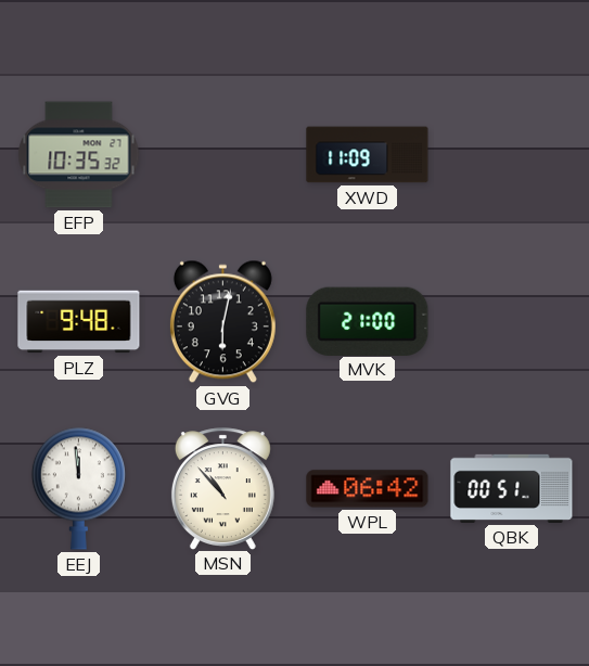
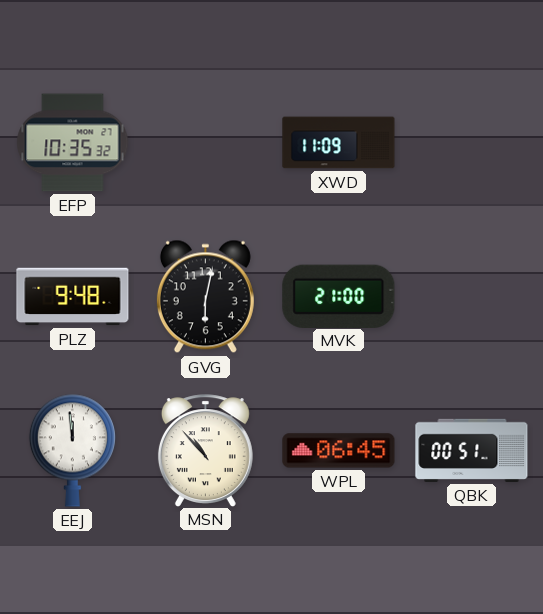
WPL: 06:42 -> 06:45 (339, 451)
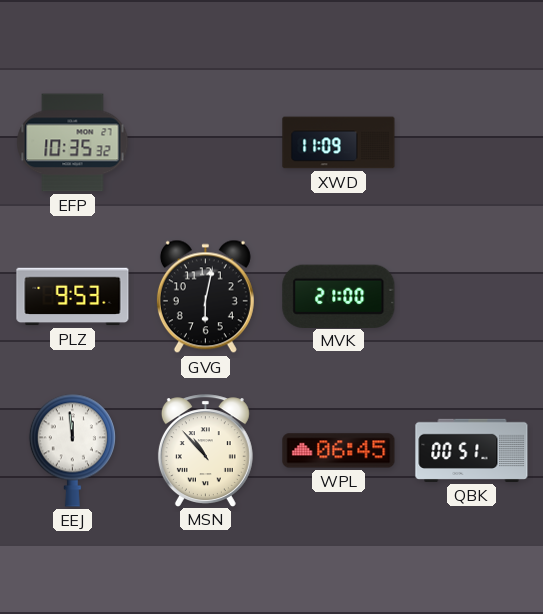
PLZ: 9:48 -> 9:53 (73, 297)
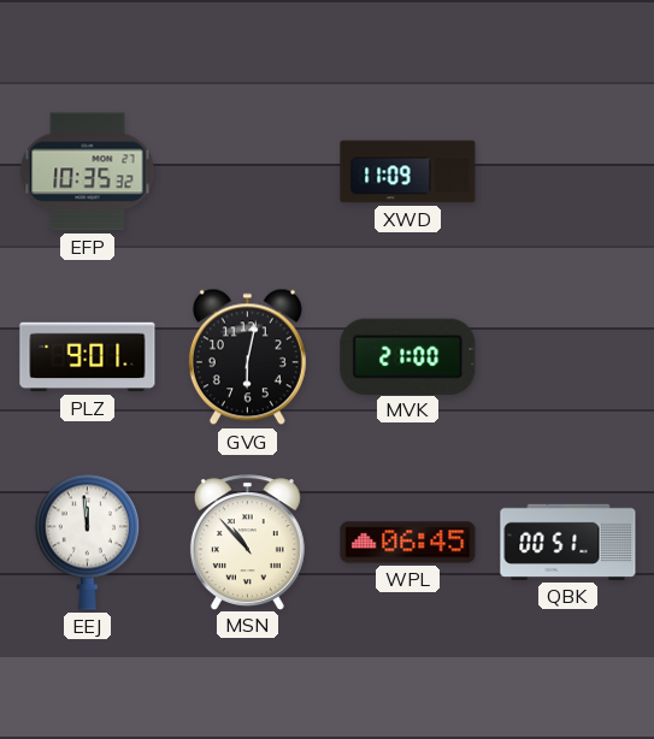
PLZ: 9:53 -> 9:01 (88, 357)
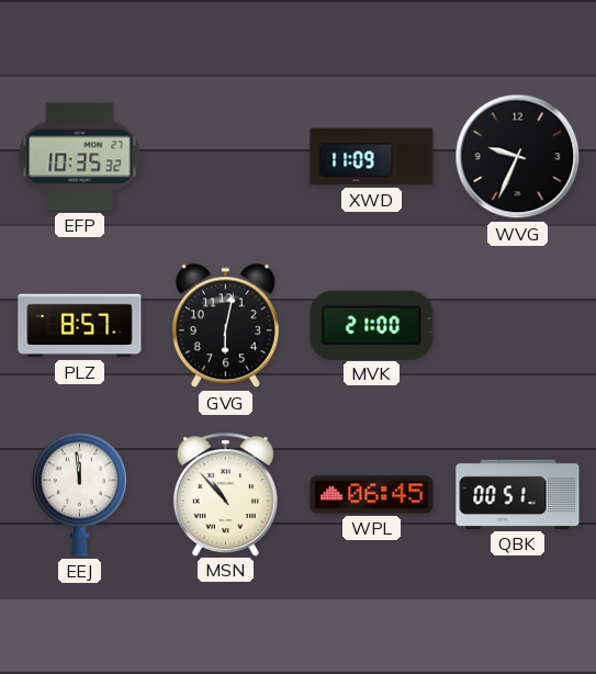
WVG: none -> 9:34 (518, 157)
PLZ: 9:01 -> 8:57 (80, 326)
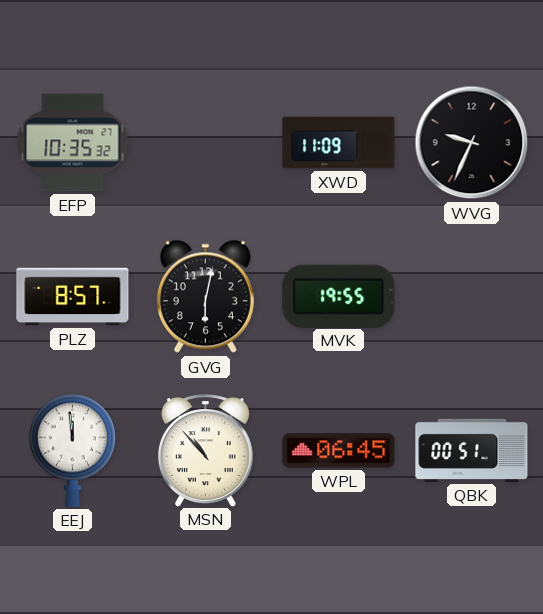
MVK: 21:00 -> 19:55 (339, 296)
